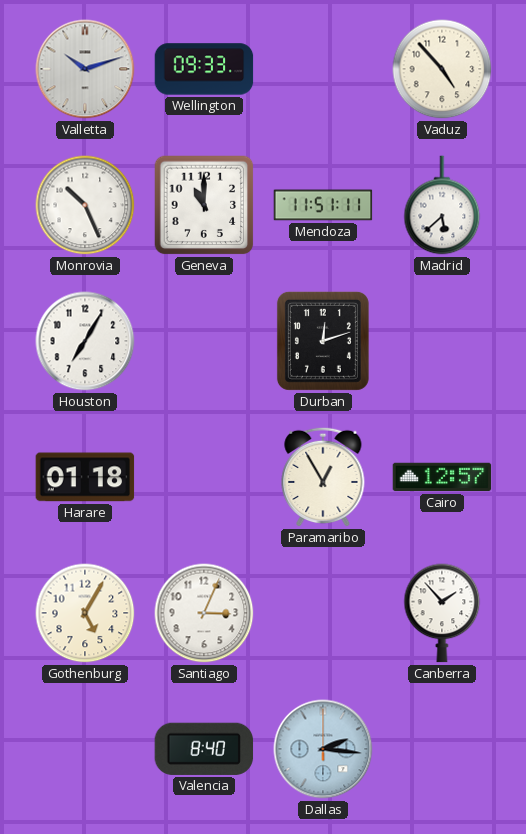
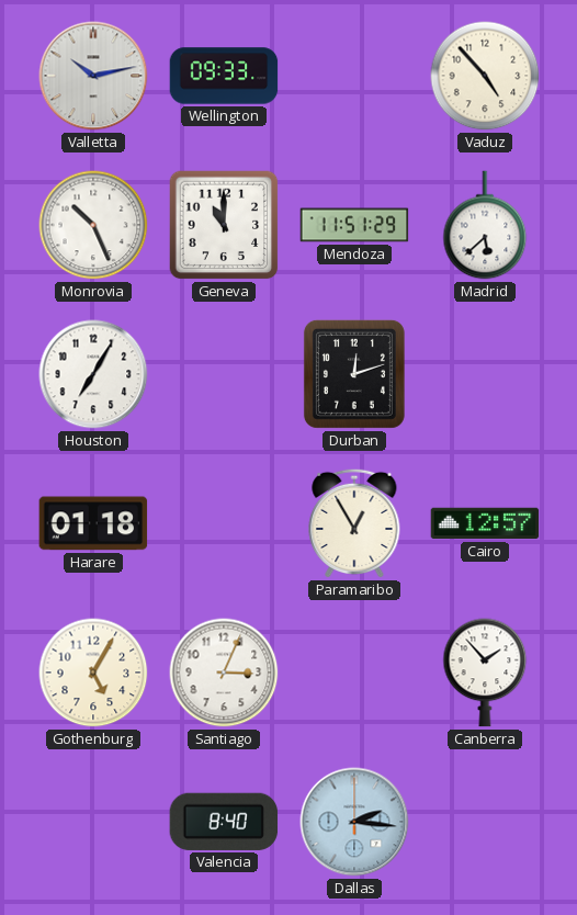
Valletta: 10:12 -> 10:13 (93, 76)
Mendoza: 11:51:11 -> 11:51:29 (354, 225)
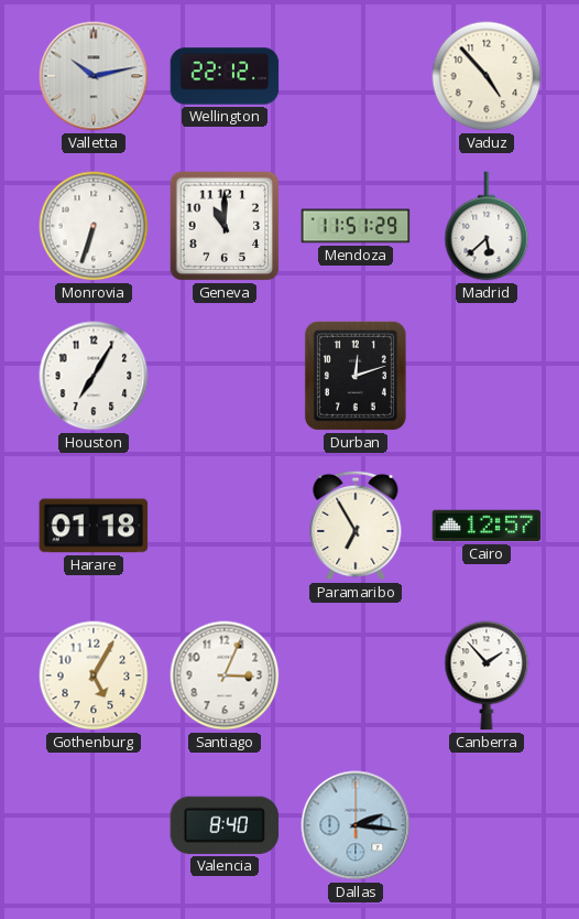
Wellington: 09:33 -> 22:12 (225, 76)
Monrovia: 10:26 -> 6:33 (94, 226)
Paramaribo: 12:55 -> 6:55 (356, 526)
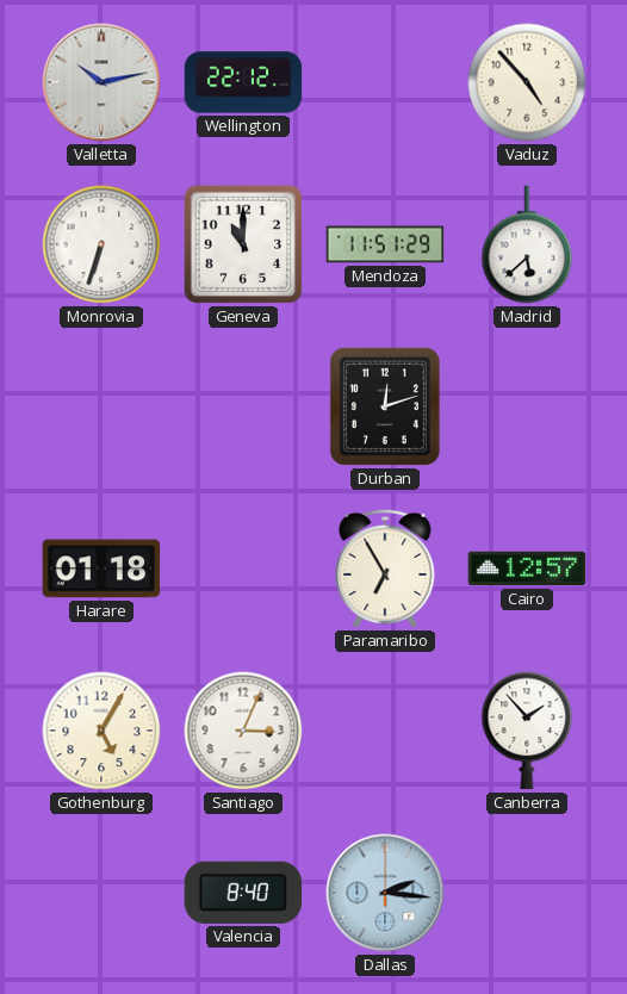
Houston: 7:05 -> none (94, 376)
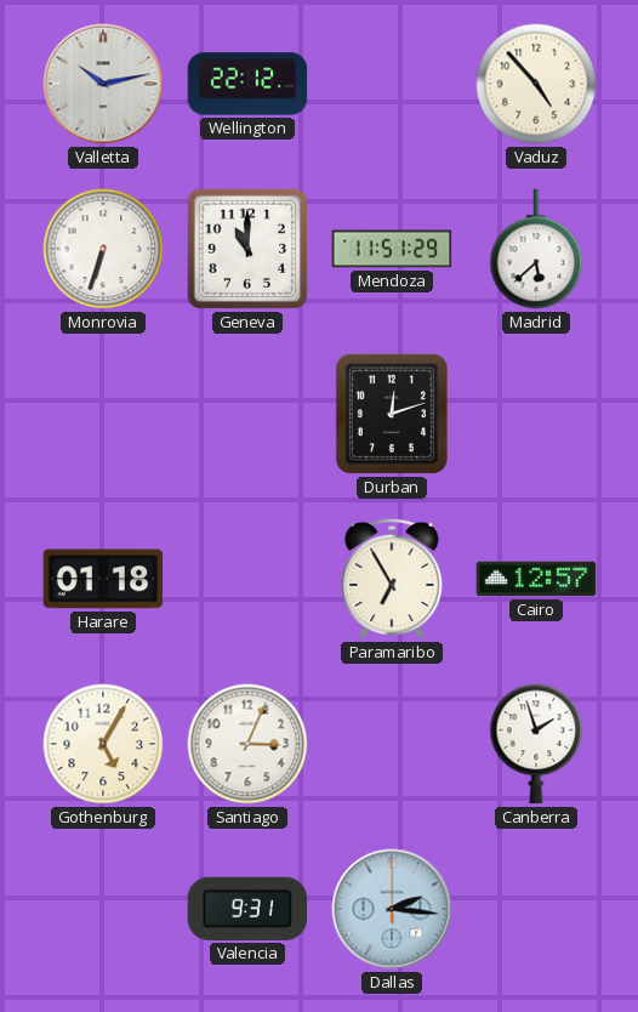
Canberra: 1:53 -> 1:57 (536, 744)
Valencia: 8:40 -> 9:31 (247, 909)
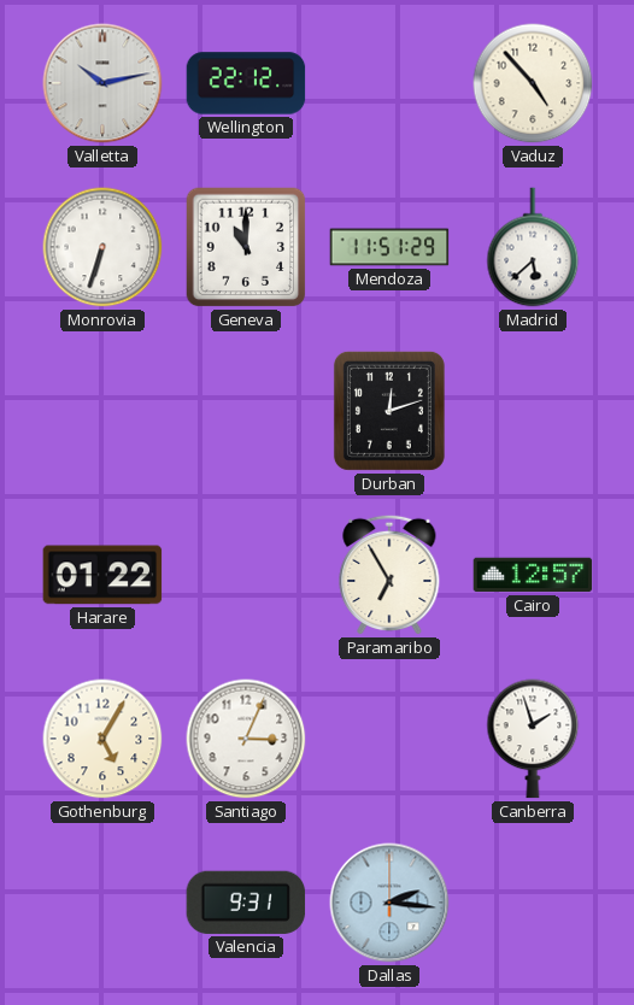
Harare: 01:18 -> 01:22 (102, 575)
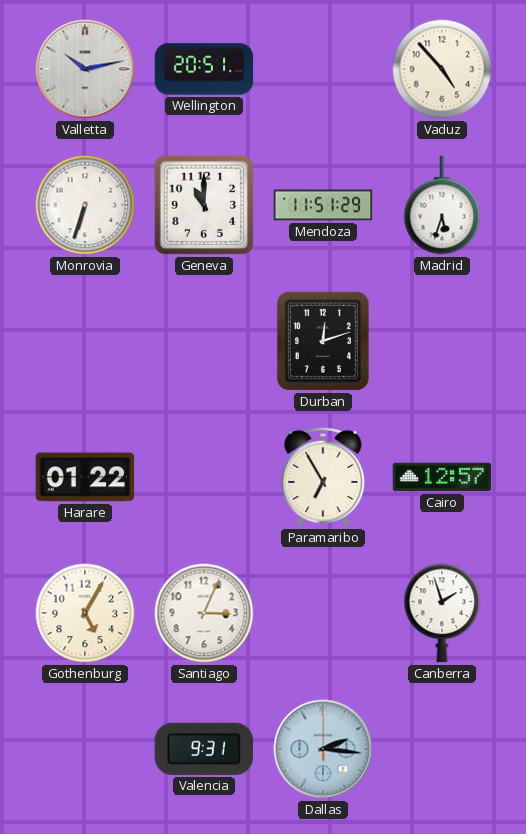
Wellington: 22:12 -> 20:51 (204, 69)
Madrid: 5:38 -> 5:33 (442, 205)
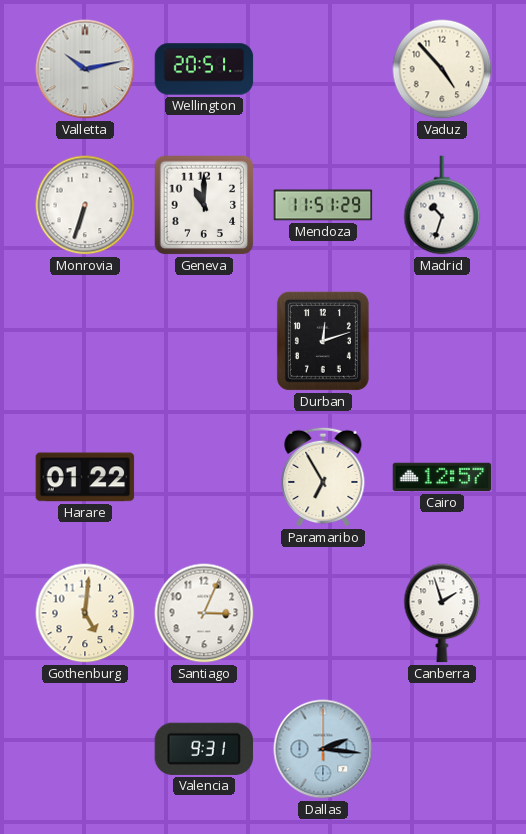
Madrid: 5:33 -> 10:33 (442, 205)
Gothenburg: 5:05 -> 5:01 (85, 613)
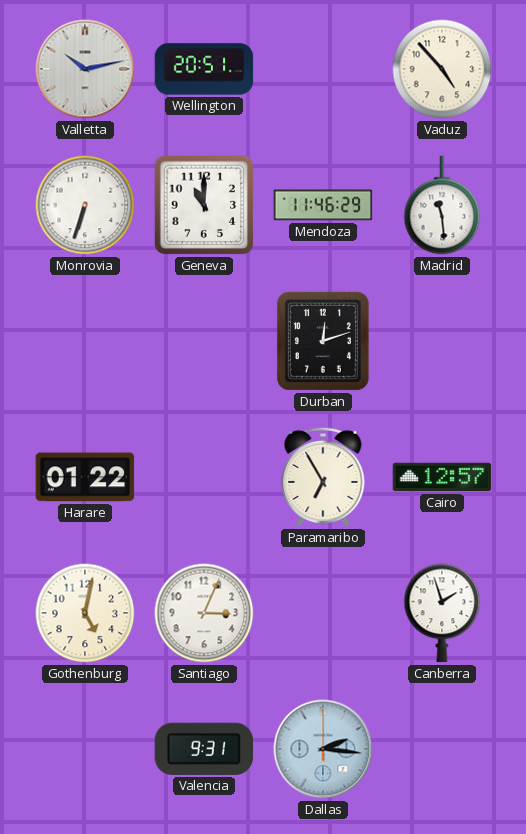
Mendoza: 11:51 -> 11:46 (323, 205)
Madrid: 10:33 -> 11:29 (442, 205)
Gothenburg: 5:01 -> 5:02 (85, 613)
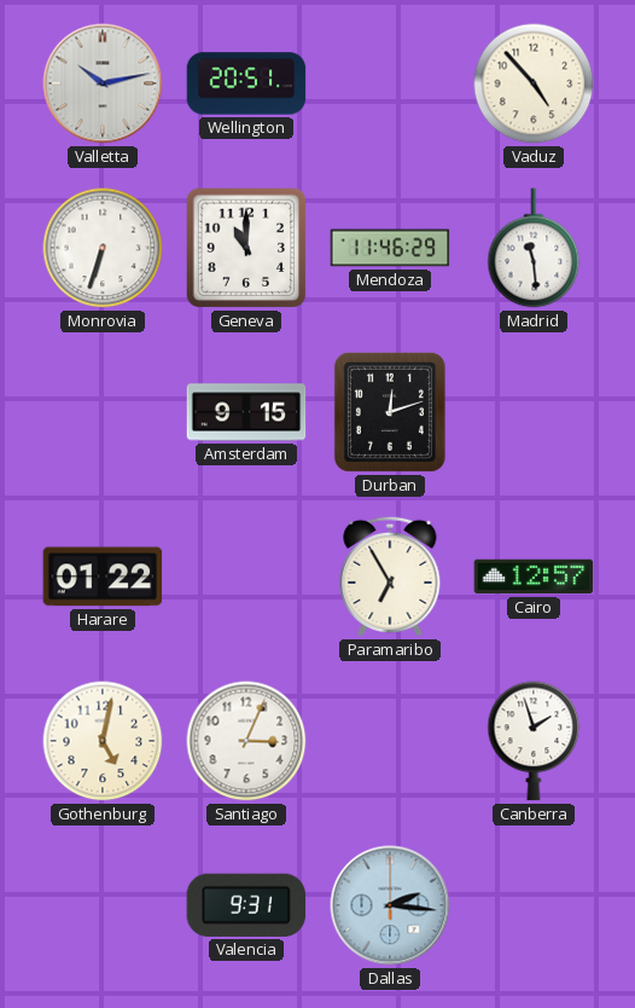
Amsterdam: none -> 9:15 (246, 412)
